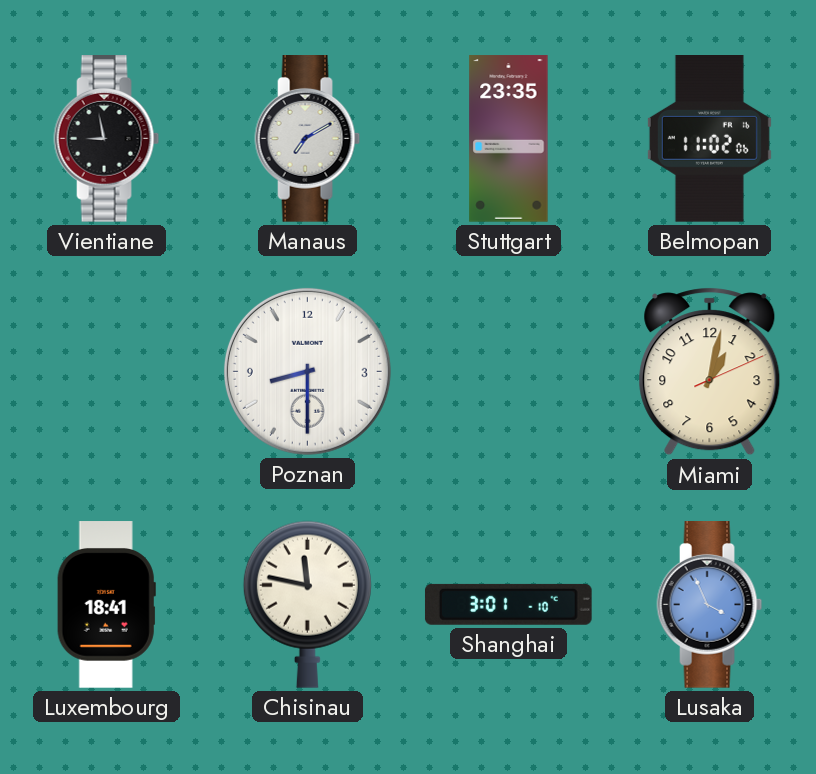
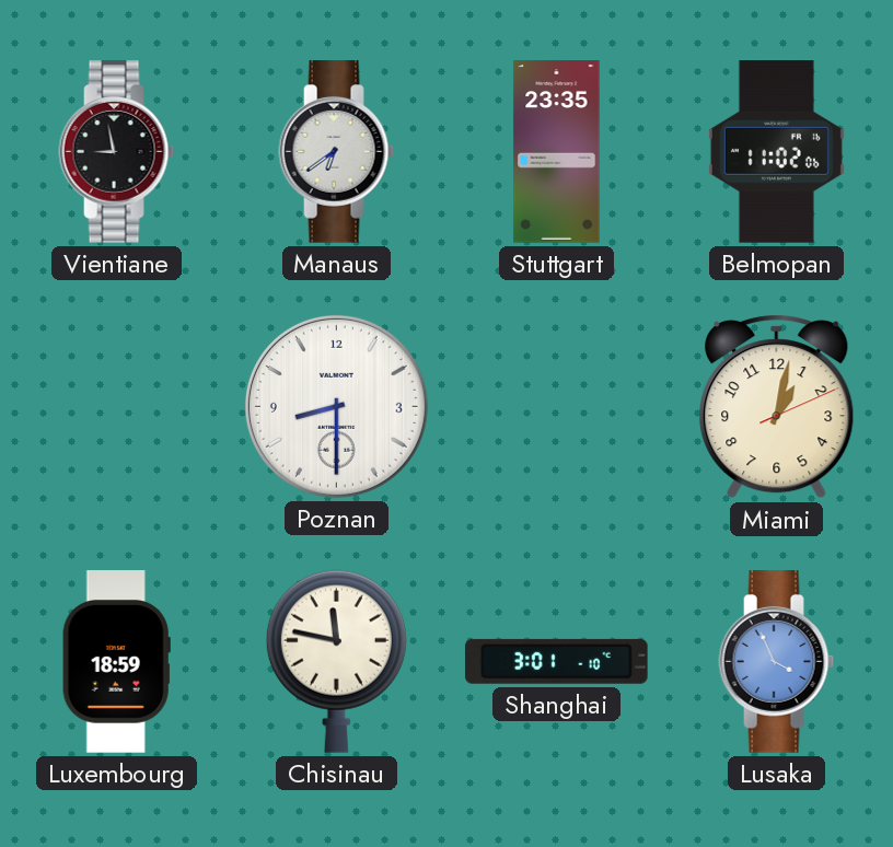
Manaus: 7:10 -> 6:39 (337, 152)
Luxembourg: 18:41 -> 18:59 (116, 662)
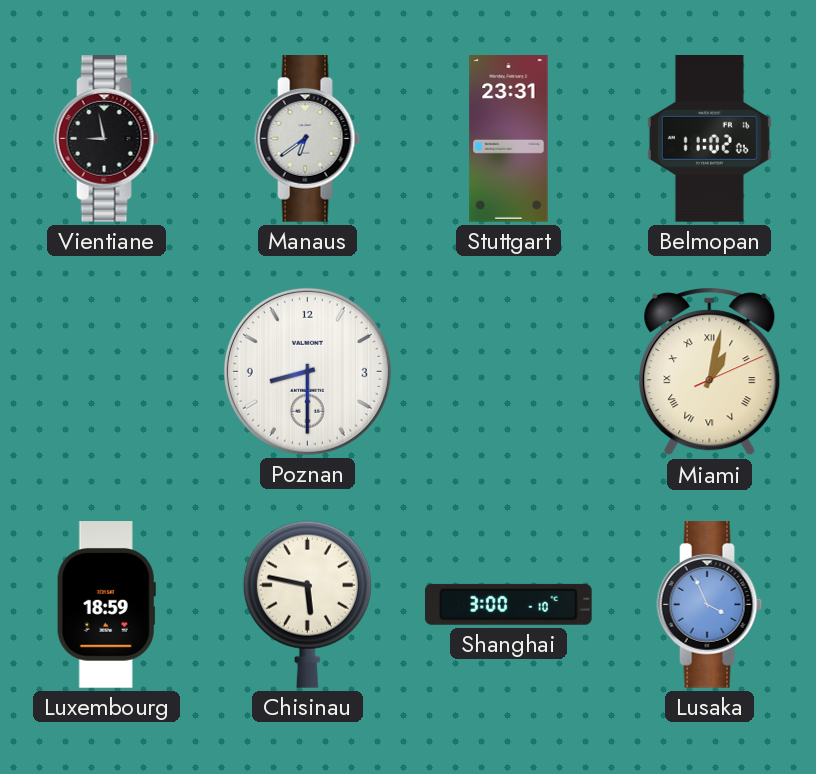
Stuttgart: 23:35 -> 23:31 (509, 139)
Miami numerals: Arabic -> Roman (710, 372)
Chisinau: 11:47 -> 5:47 (307, 604)
Shanghai: 3:01 -> 3:00 (508, 604)
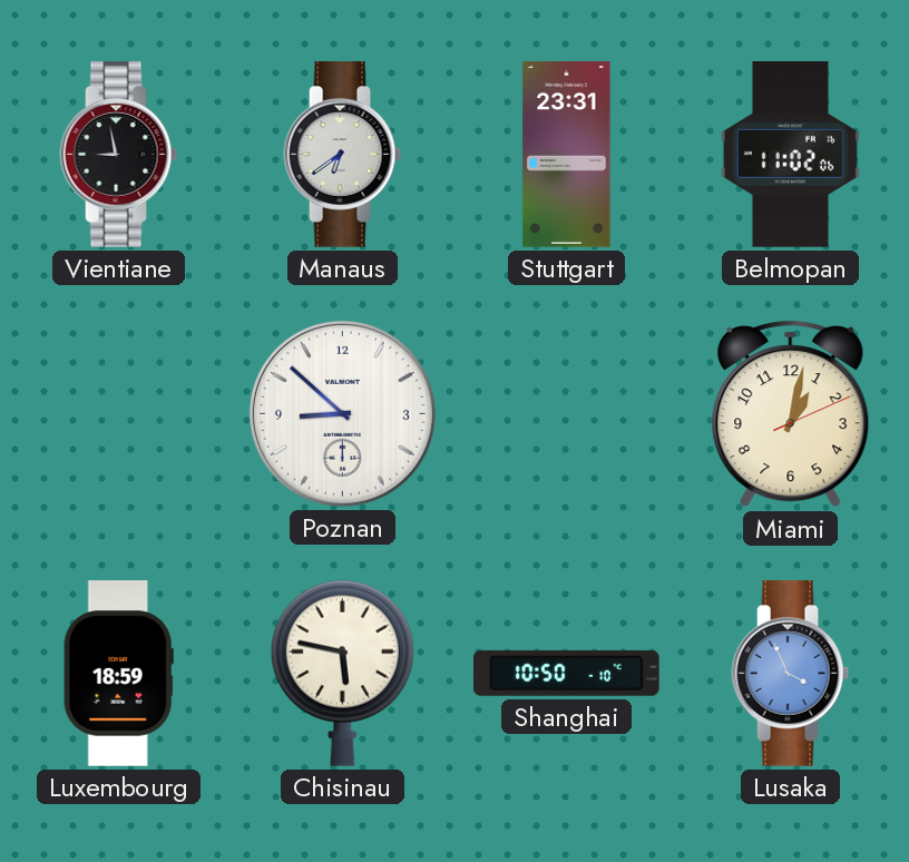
Poznan: 8:30 -> 8:52 (342, 413)
Miami numerals: Roman -> Arabic (791, 414)
Shanghai: 3:00 -> 10:50 (566, 673)
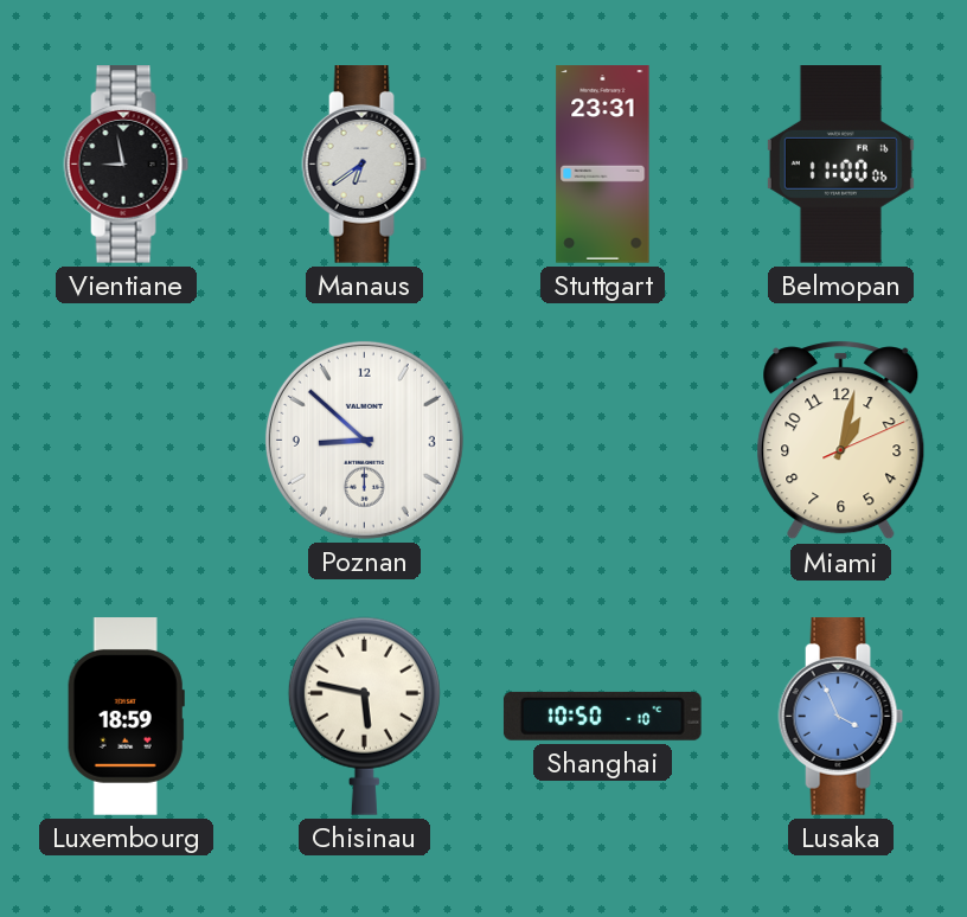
Belmopan: 11:02 -> 11:00 (840, 165)
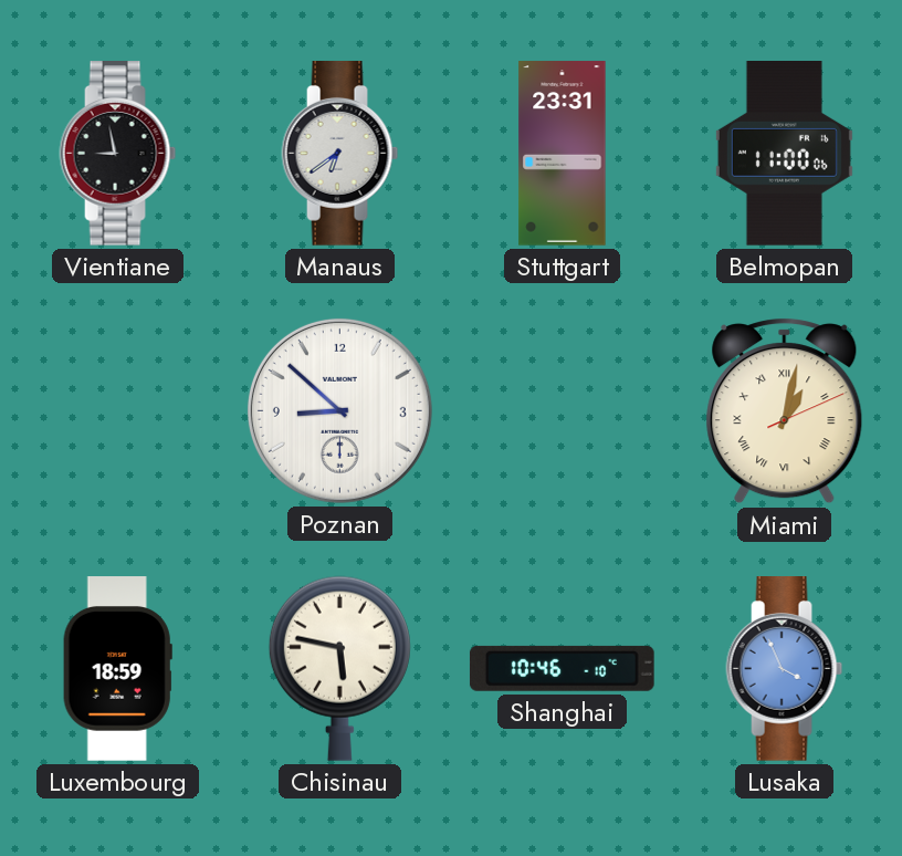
Miami numerals: Arabic -> Roman (785, 411)
Shanghai: 10:50 -> 10:46 (562, 668)
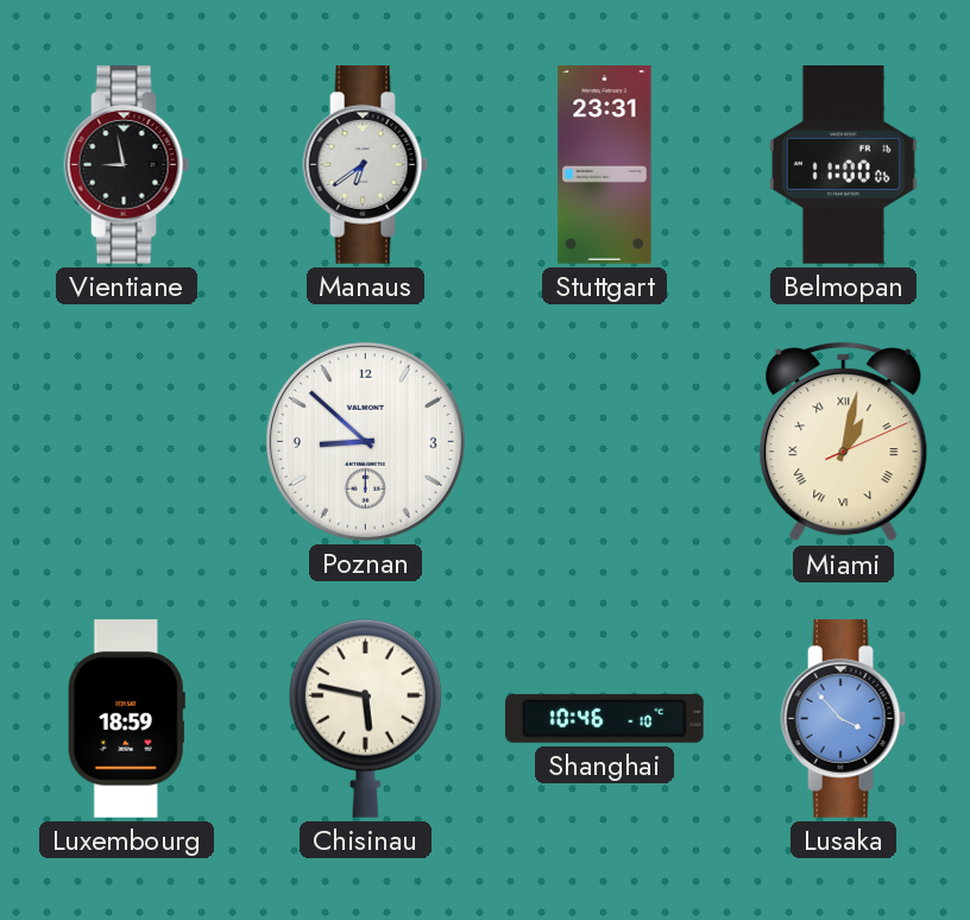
Lusaka: 3:56 -> 3:53 (844, 719)
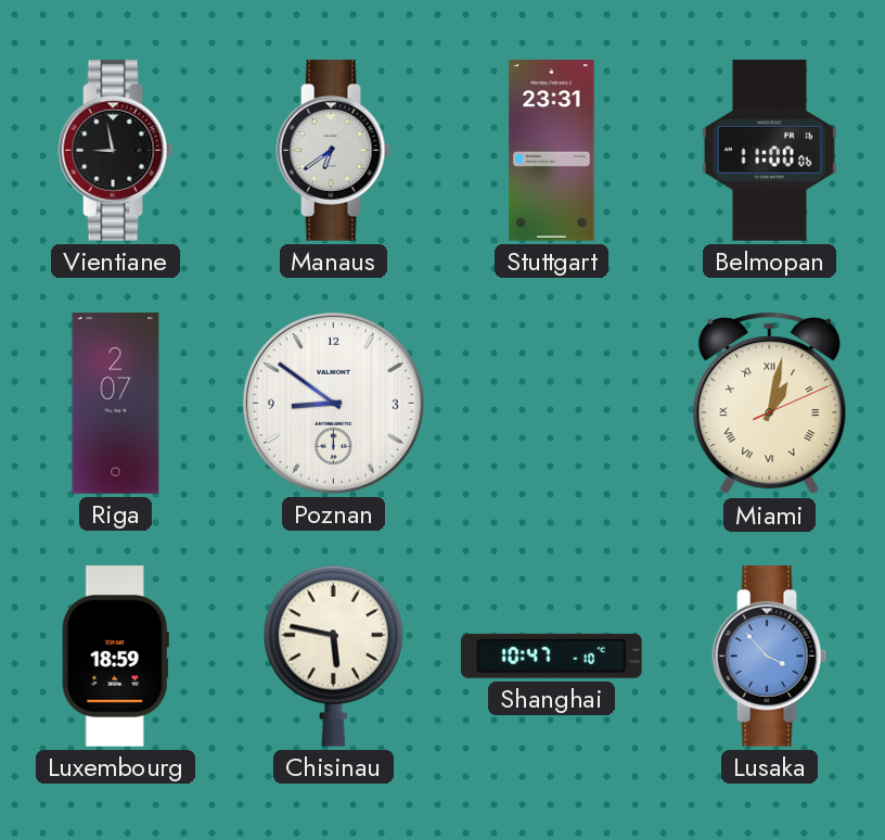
Riga: none -> 2:07 (116, 404)
Poznan: 8:52 -> 8:51 (333, 403)
Shanghai: 10:46 -> 10:47 (551, 656)
